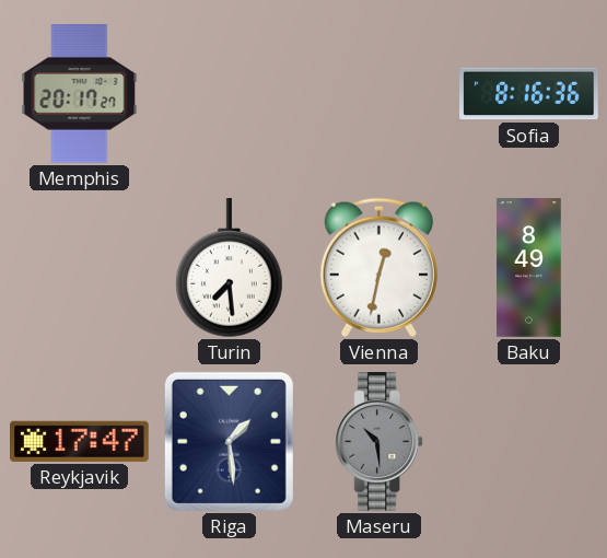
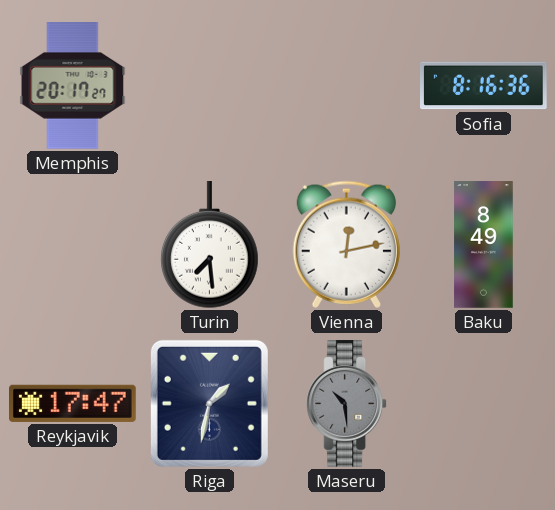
Vienna: 12:32 -> 12:13 (346, 244)
Riga: 1:29 -> 1:32 (209, 403)
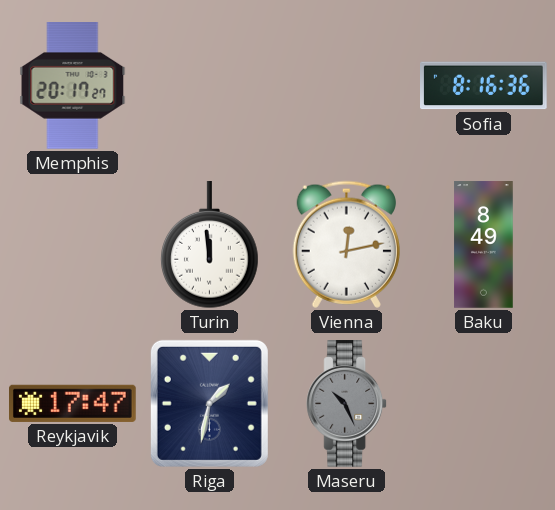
Turin: 7:29 -> 11:59 (210, 246)
Maseru: 10:29 -> 10:26 (347, 404)
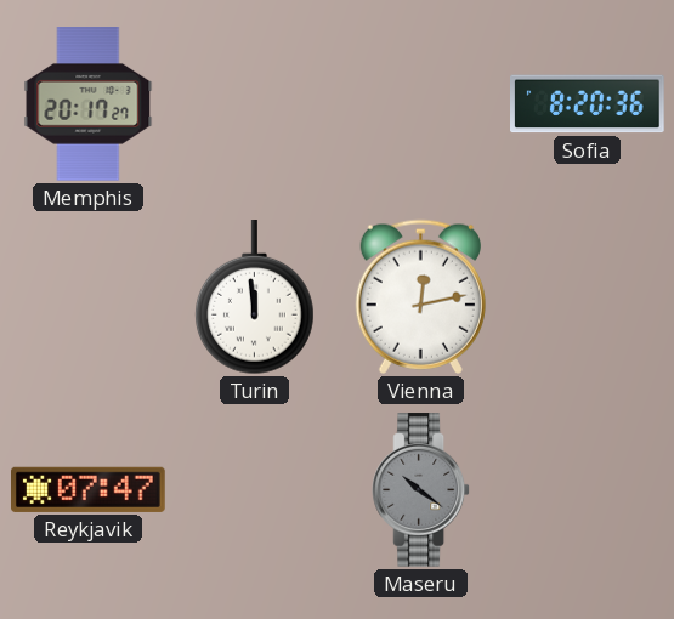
Sofia: 8:16 -> 8:20 (588, 104)
Baku: 8:49 -> none (484, 245)
Reykjavik: 17:47 -> 07:47 (89, 489)
Riga: 1:32 -> none (209, 403)
Maseru: 10:26 -> 10:21 (421, 490)
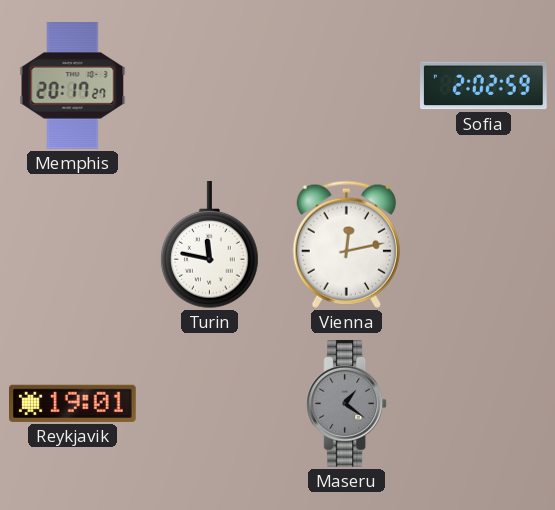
Sofia: 8:20 -> 2:02 (484, 86)
Turin: 11:59 -> 11:47 (210, 246)
Reykjavik: 07:47 -> 19:01 (73, 403)
Maseru: 10:21 -> 1:21 (347, 404)
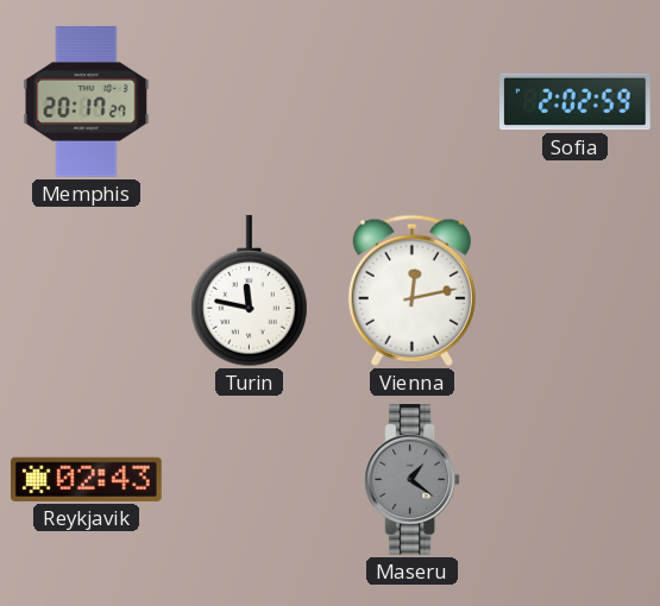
Reykjavik: 19:01 -> 02:43 (87, 479)
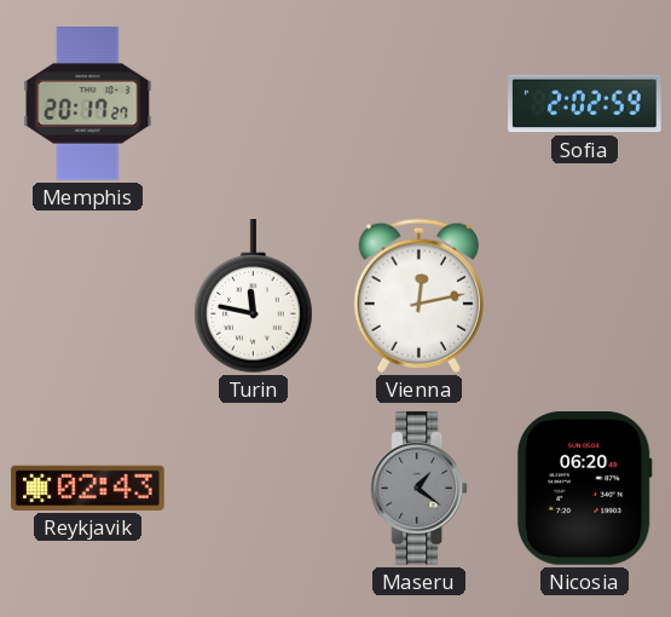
Nicosia: none -> 06:20 (584, 489)
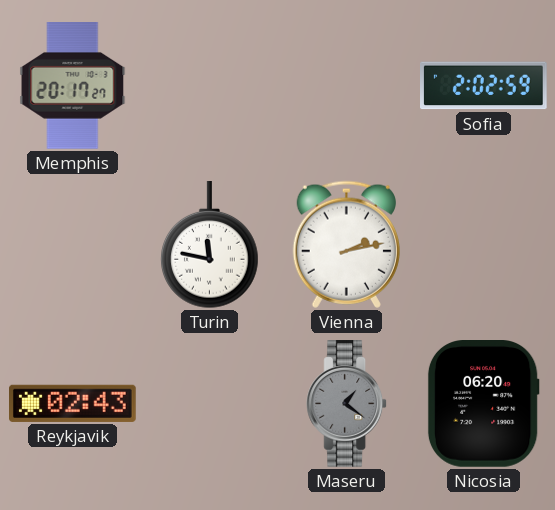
Vienna: 12:13 -> 2:13 (346, 244)
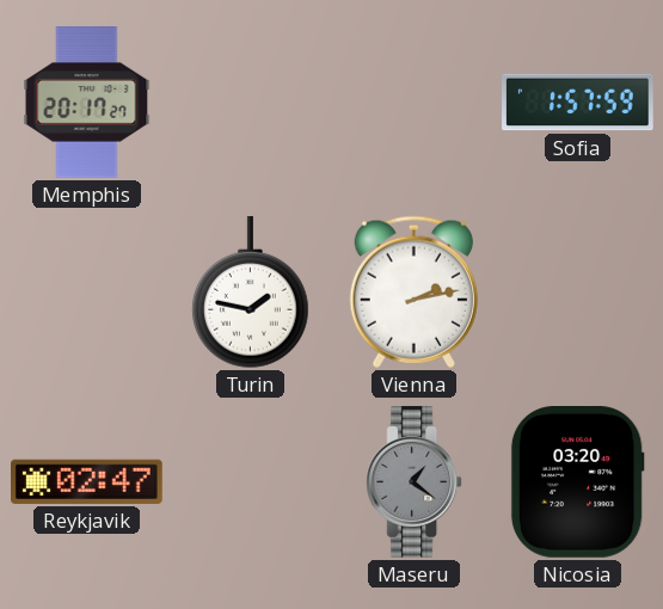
Sofia: 2:02 -> 1:57 (578, 103)
Turin: 11:47 -> 1:47 (251, 294)
Reykjavik: 02:43 -> 02:47 (87, 481)
Nicosia: 06:20 -> 03:20 (577, 482)
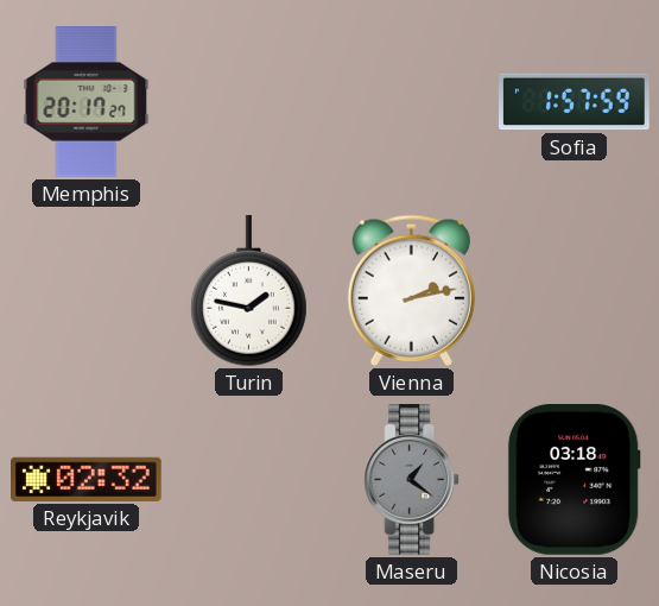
Reykjavik: 02:47 -> 02:32 (87, 479)
Nicosia: 03:20 -> 03:18 (574, 480)
